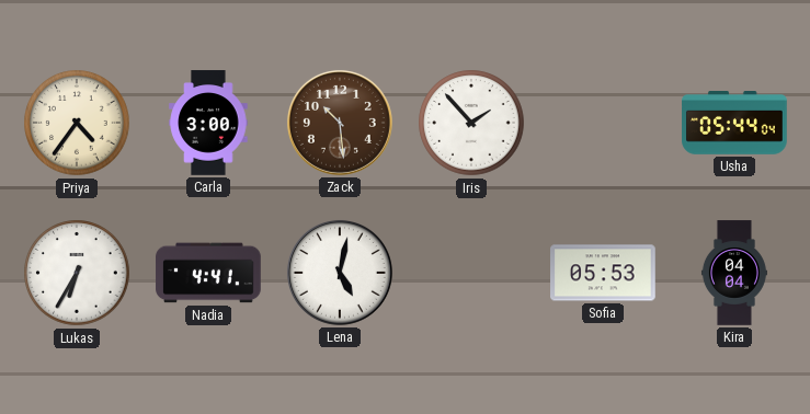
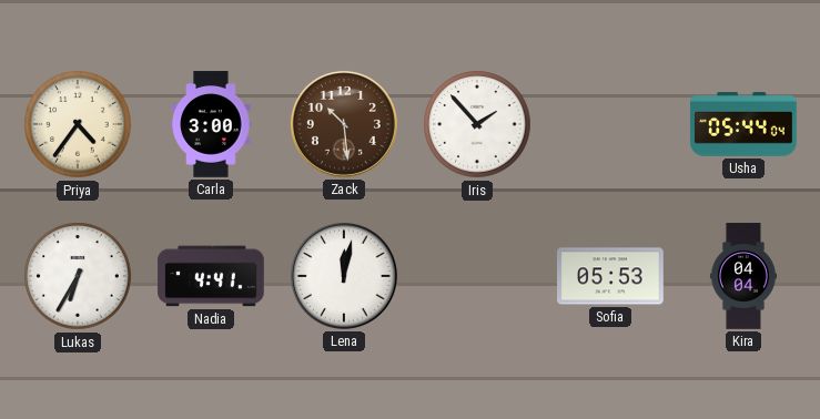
Lena: 5:02 -> 12:02 (344, 276)
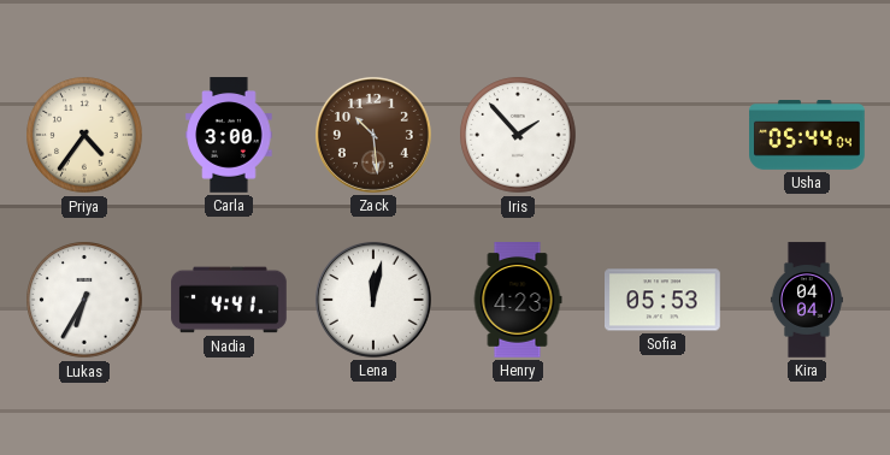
Henry: none -> 4:23 (518, 300)
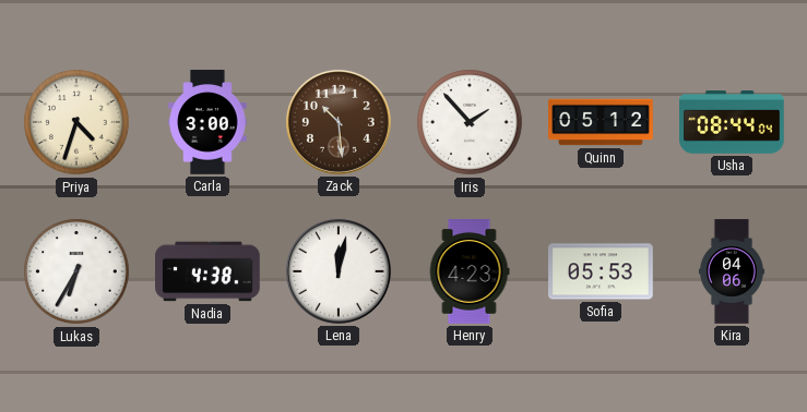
Priya: 4:36 -> 4:33 (76, 122)
Quinn: none -> 05:12 (601, 122)
Usha: 05:44 -> 08:44 (732, 123)
Nadia: 4:41 -> 4:38 (207, 271)
Kira: 04:04 -> 04:06 (732, 271)
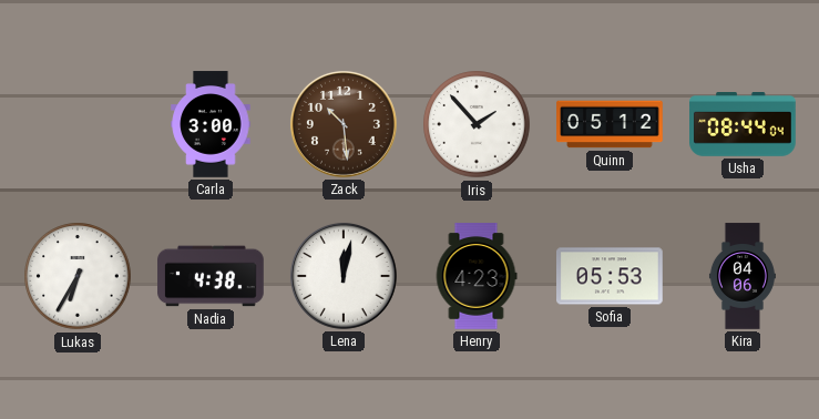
Priya: 4:33 -> none (76, 122)
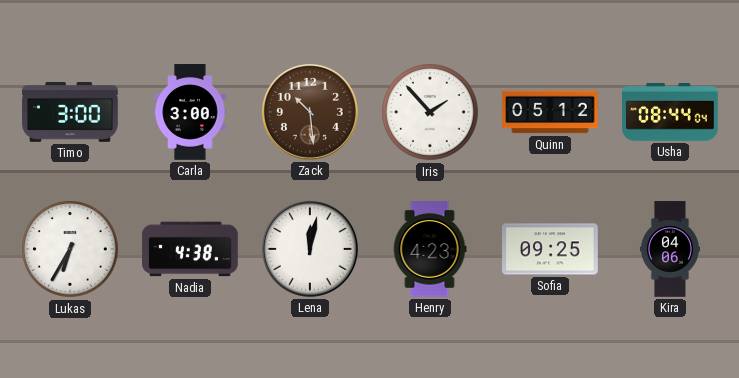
Timo: none -> 3:00 (70, 113)
Sofia: 05:53 -> 09:25 (550, 249)
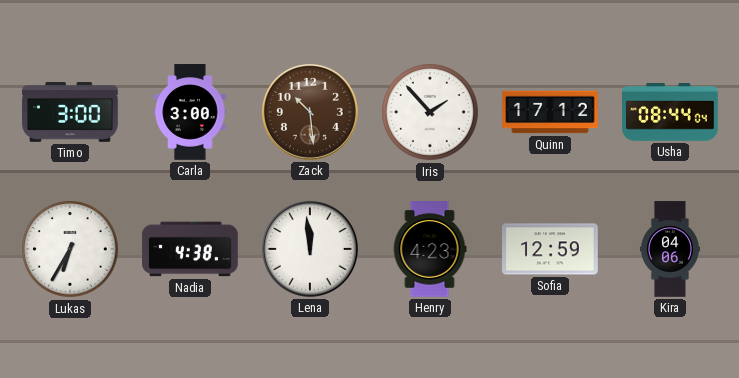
Quinn: 05:12 -> 17:12 (550, 112)
Lena: 12:02 -> 11:59 (310, 249)
Sofia: 09:25 -> 12:59 (550, 249)
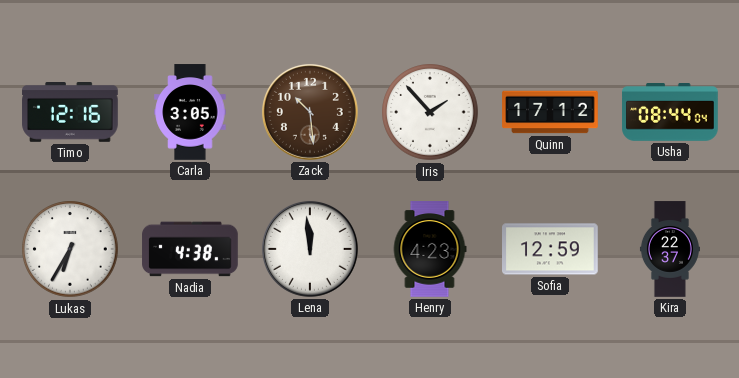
Timo: 3:00 -> 12:16 (70, 113)
Carla: 3:00 -> 3:05 (190, 112)
Kira: 04:06 -> 22:37 (670, 249)
